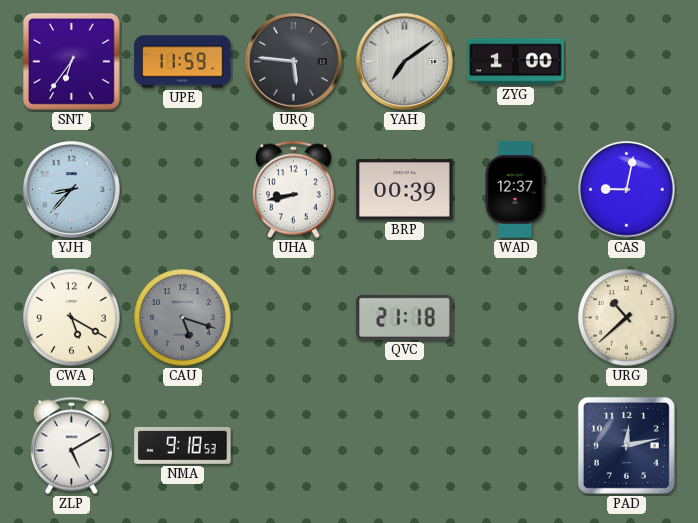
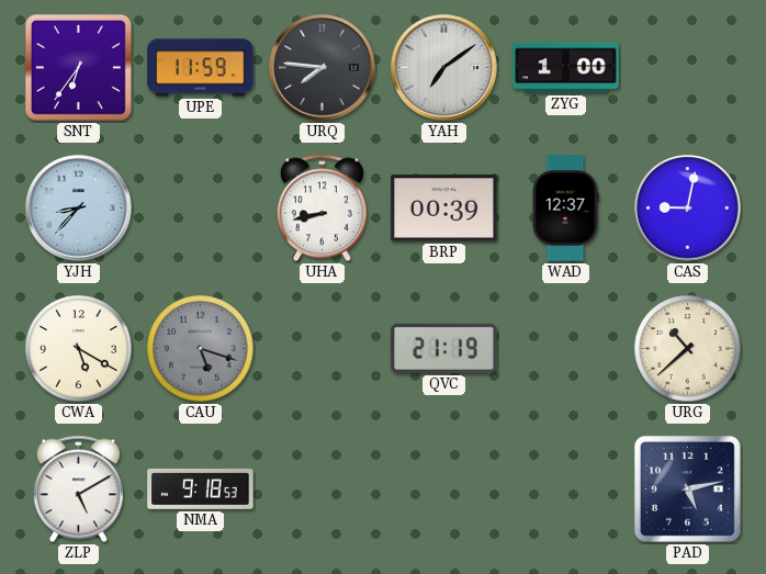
URQ: 5:46 -> 7:46 (323, 68)
QVC: 21:18 -> 21:19 (444, 348)
PAD: 12:13 -> 5:13 (687, 488)
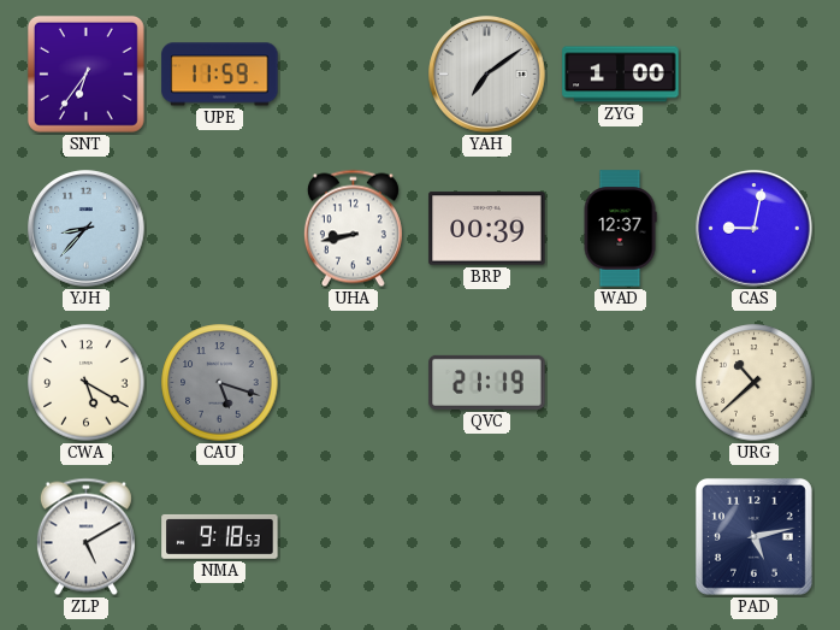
URQ: 7:46 -> none (323, 68)
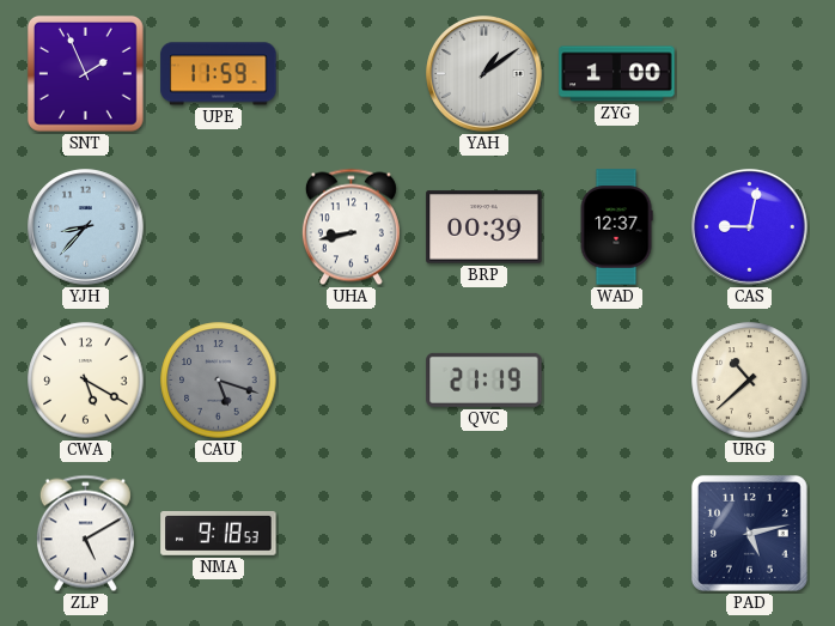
SNT: 6:36 -> 1:56 (85, 73)
YAH: 7:09 -> 1:09 (484, 74)
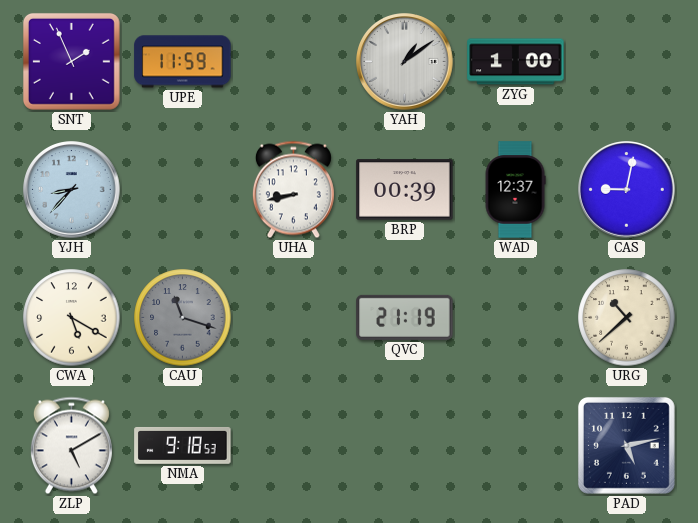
CAU: 5:18 -> 11:18 (183, 318)
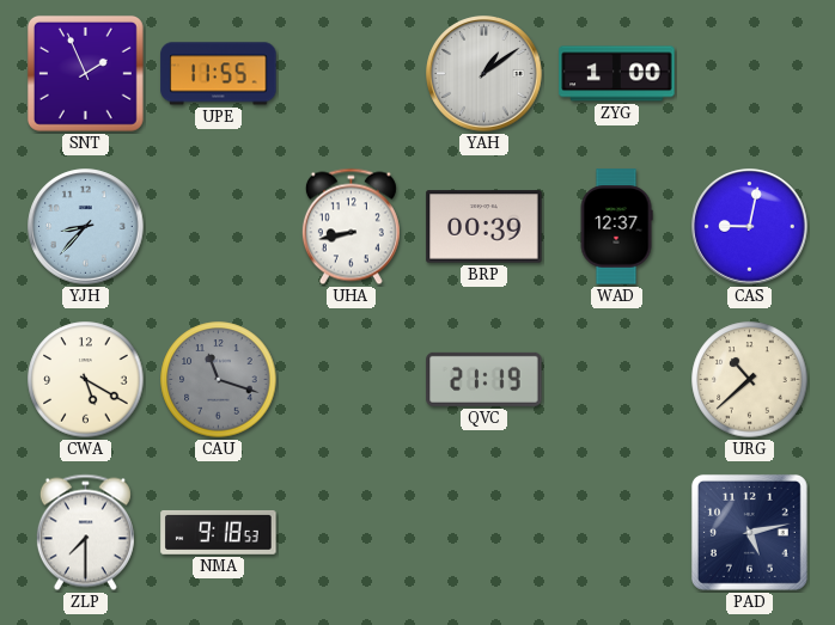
UPE: 11:59 -> 11:55 (219, 74)
ZLP: 5:10 -> 7:30 (85, 533)
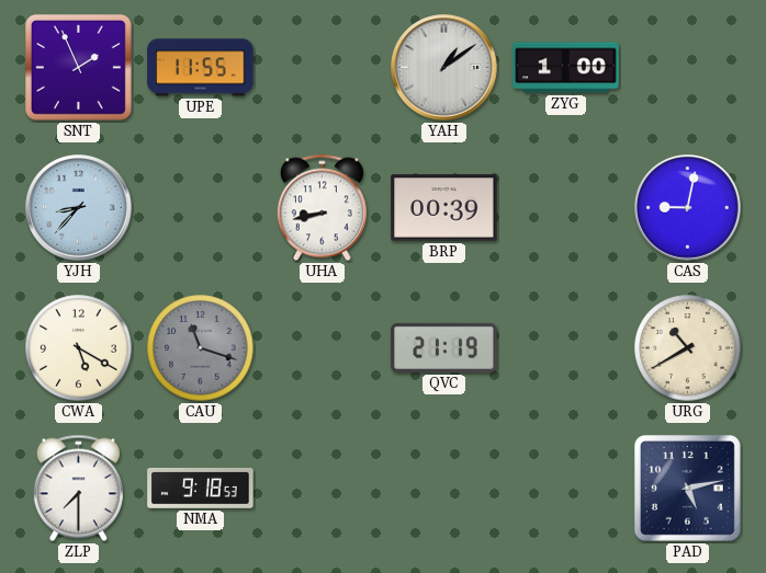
WAD: 12:37 -> none (616, 227)
URG: 10:38 -> 10:40 (688, 348)
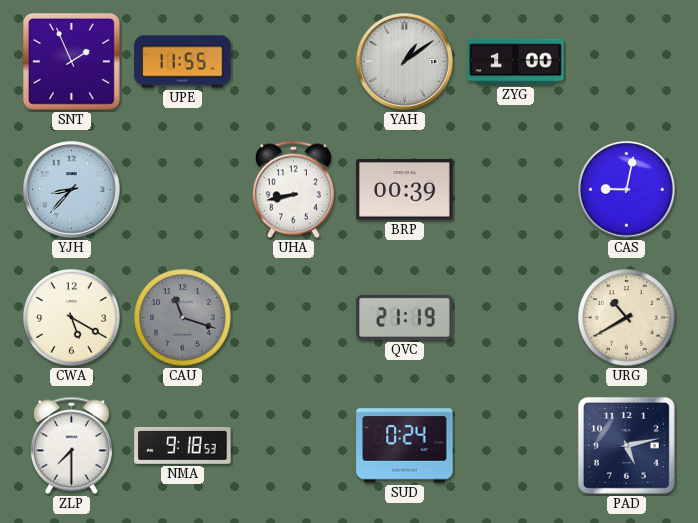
SUD: none -> 0:24 (405, 446)
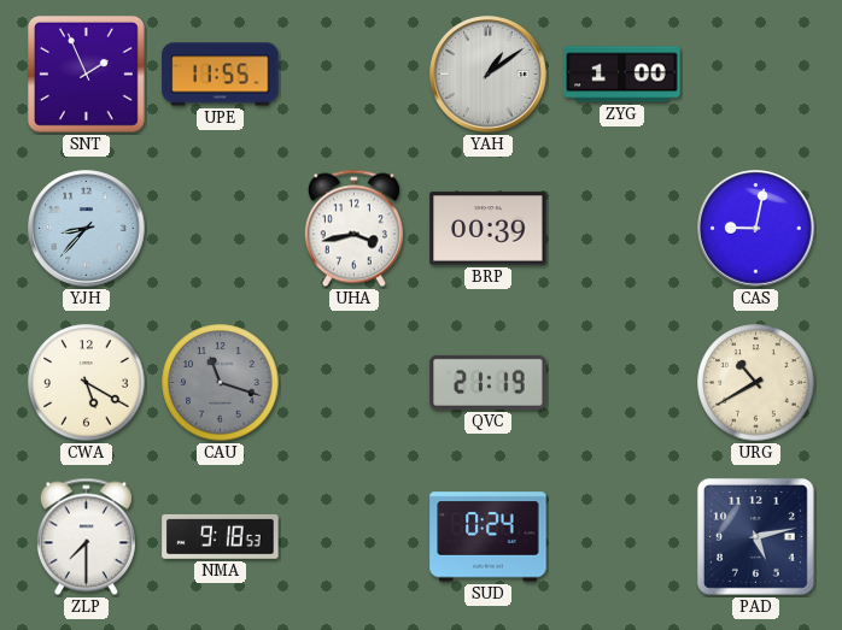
UHA: 8:43 -> 3:43 (353, 229)
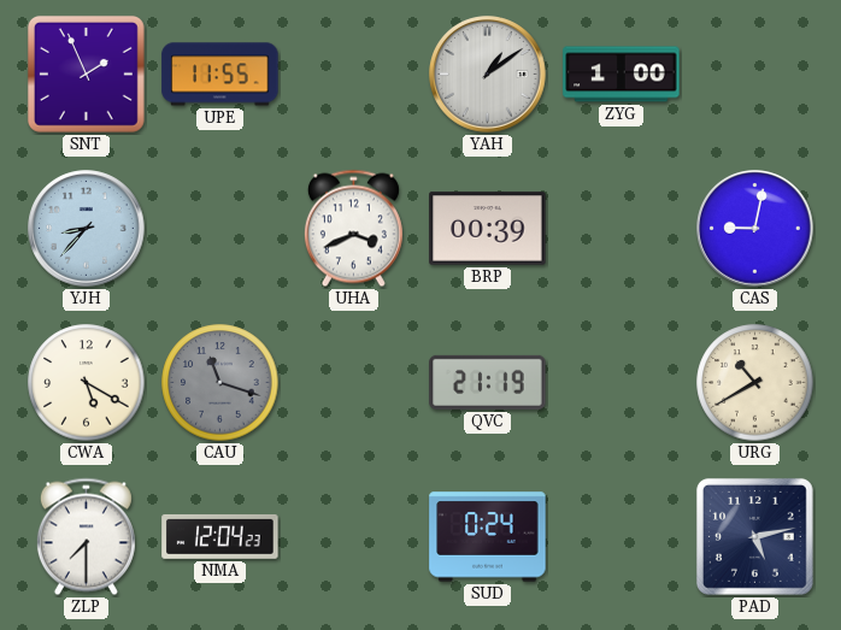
UHA: 3:43 -> 3:41 (353, 229)
NMA: 9:18 -> 12:04 (220, 536)
